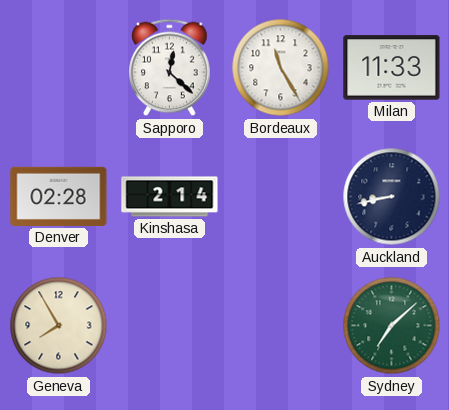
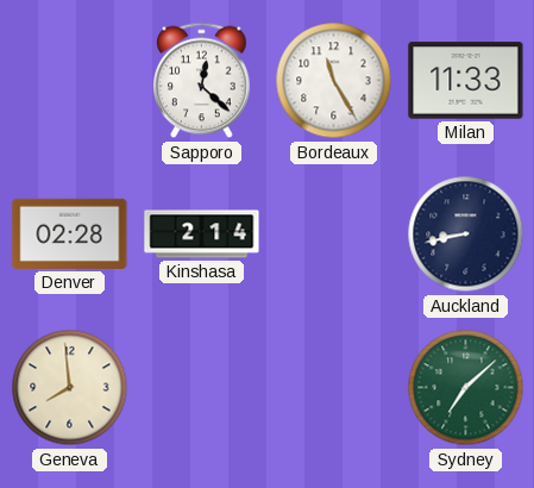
Geneva: 7:55 -> 7:59 (70, 388)
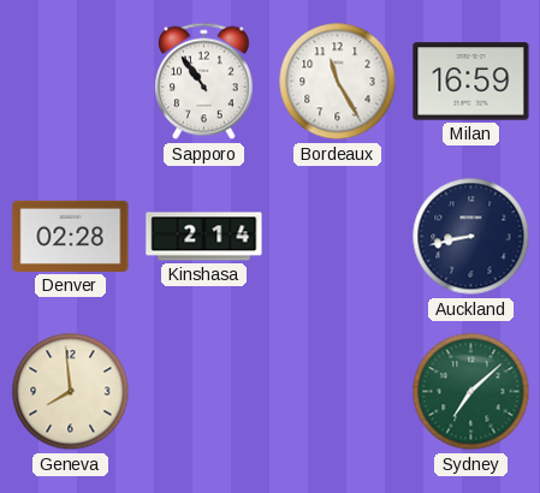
Sapporo: 12:22 -> 10:54 (204, 82)
Milan: 11:33 -> 16:59 (471, 82)
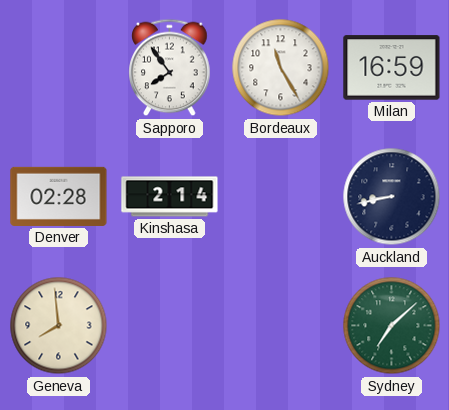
Sapporo: 10:54 -> 7:54 (170, 68)
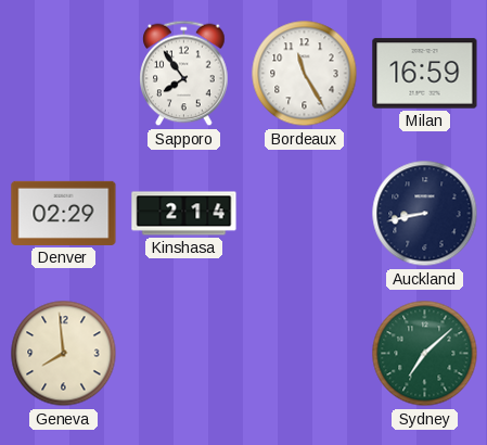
Denver: 02:28 -> 02:29 (64, 213)
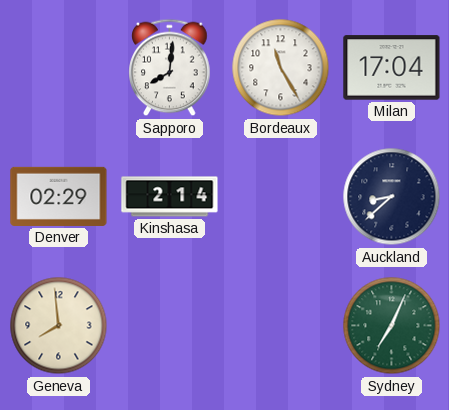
Sapporo: 7:54 -> 8:01 (170, 68)
Milan: 16:59 -> 17:04 (392, 68)
Auckland: 8:43 -> 8:38 (392, 197)
Sydney: 7:08 -> 7:04 (392, 326)
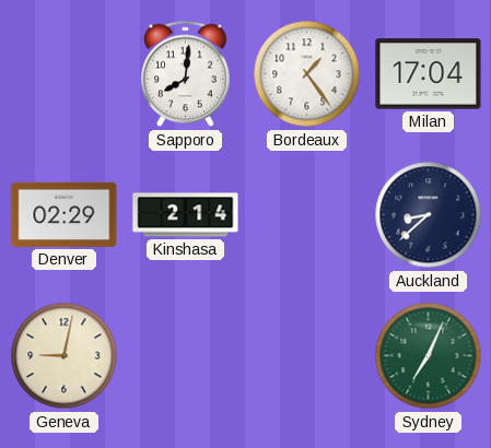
Bordeaux: 11:25 -> 1:24 (307, 74)
Geneva: 7:59 -> 9:02 (65, 356)
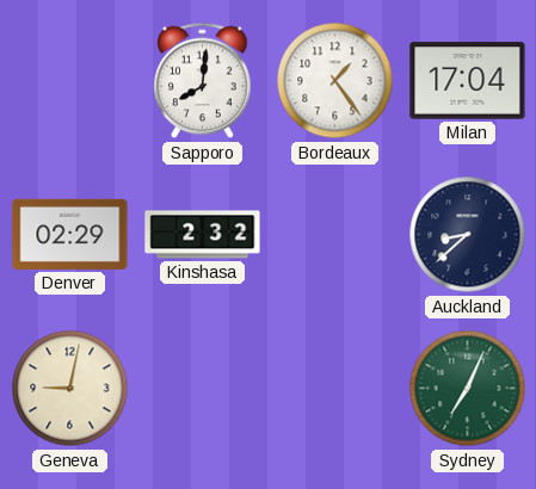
Kinshasa: 2:14 -> 2:32 (203, 235)
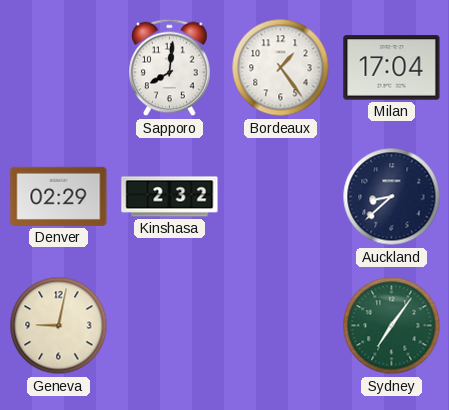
Sydney: 7:04 -> 7:06 (392, 326)
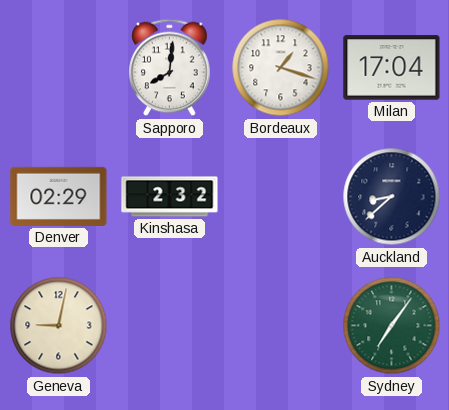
Bordeaux: 1:24 -> 1:18 (281, 68)
